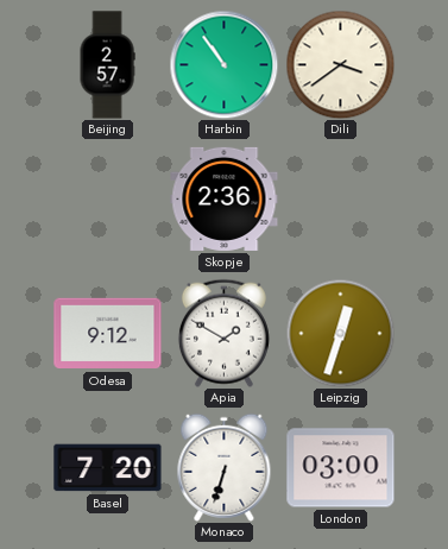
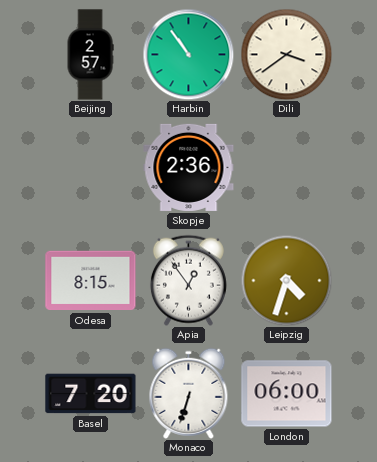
Odesa: 9:12 -> 8:15 (91, 281)
Apia: 1:50 -> 12:54 (188, 280)
Leipzig: 12:33 -> 4:33 (286, 280)
London: 03:00 -> 06:00 (287, 394)
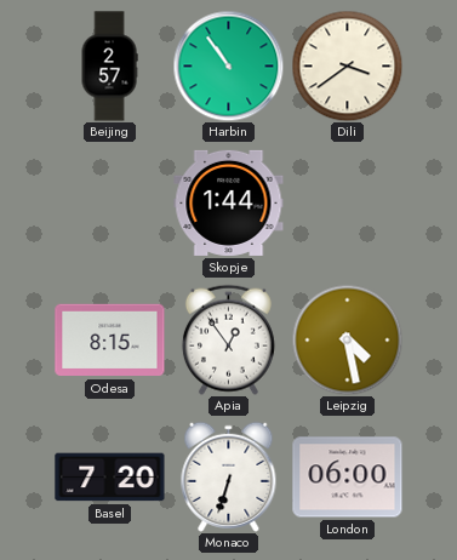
Skopje: 2:36 -> 1:44 (229, 202)
Leipzig: 4:33 -> 4:28 (347, 339)
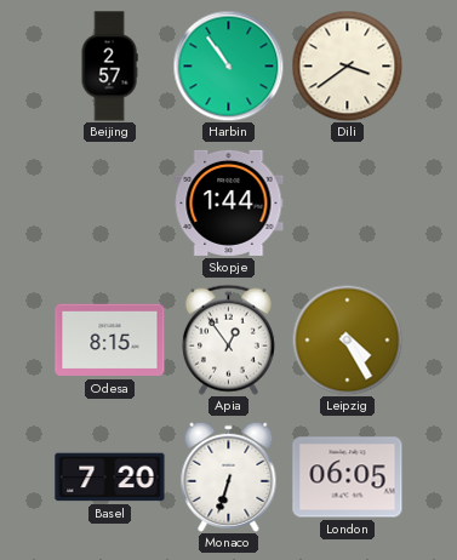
Leipzig: 4:28 -> 4:25 (347, 339)
London: 06:00 -> 06:05 (348, 478)
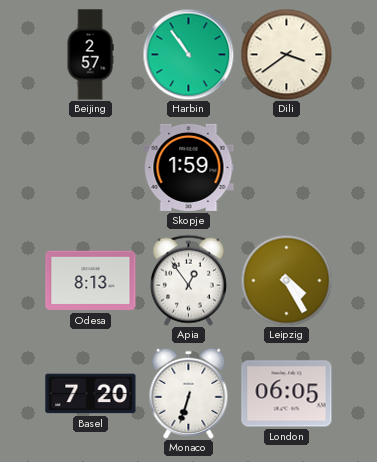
Skopje: 1:44 -> 1:59 (189, 167)
Odesa: 8:15 -> 8:13 (91, 281)
